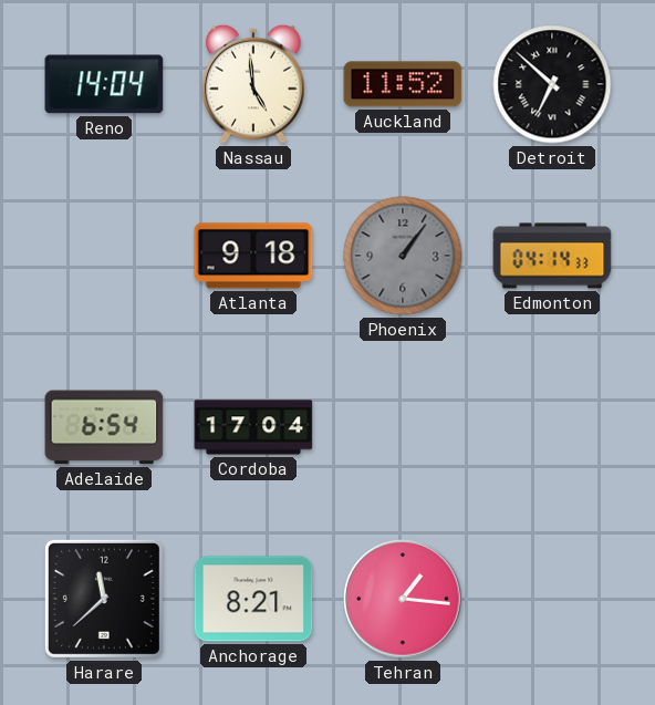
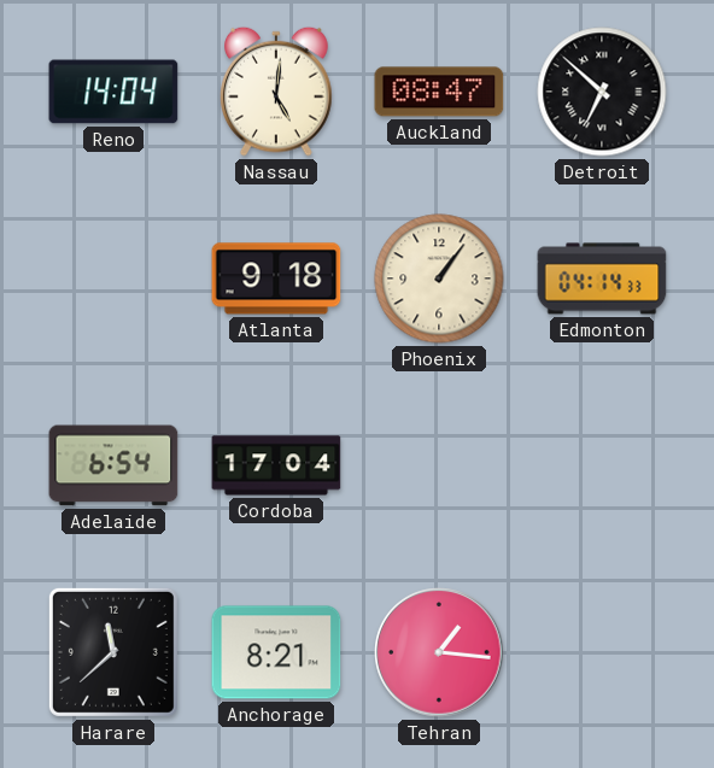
Nassau: 4:59 -> 5:01 (277, 92)
Auckland: 11:52 -> 08:47 (439, 92)
Phoenix dial: grey -> cream (439, 279)
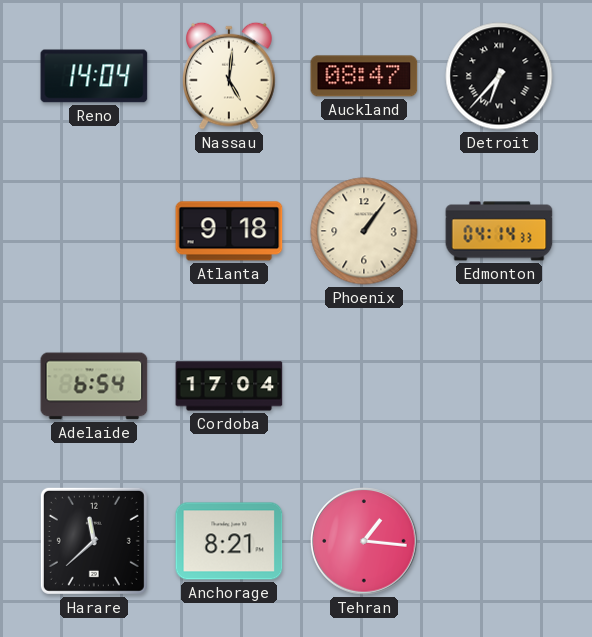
Detroit: 6:52 -> 6:37 (499, 76)
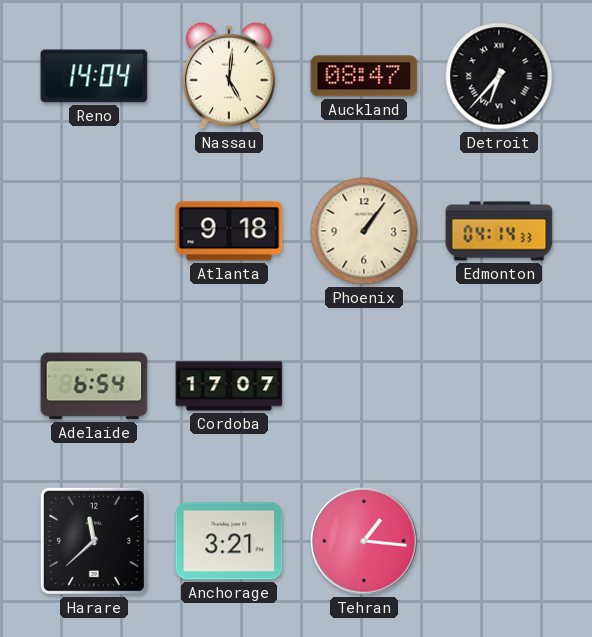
Cordoba: 17:04 -> 17:07 (229, 386)
Anchorage: 8:21 -> 3:21 (229, 541)
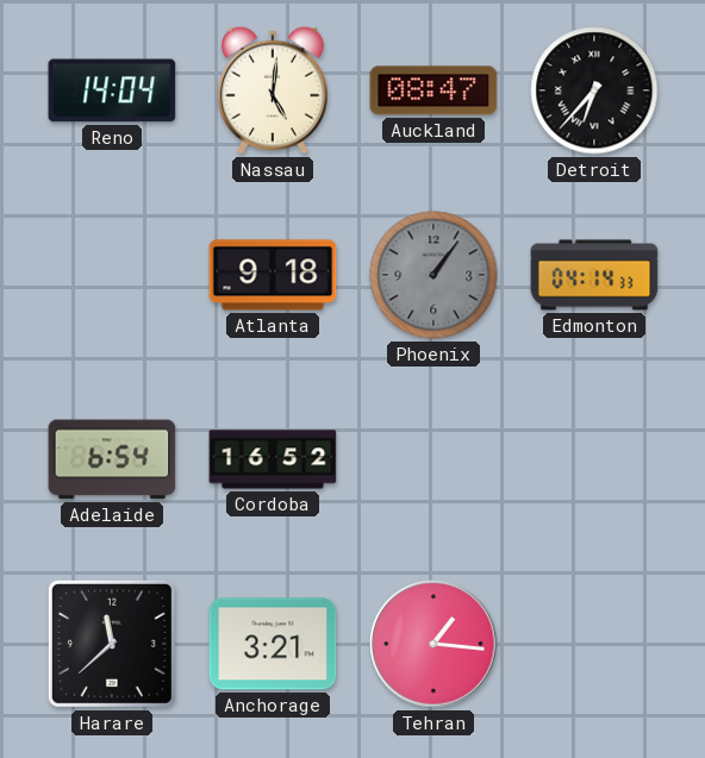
Phoenix dial: cream -> grey (433, 275)
Cordoba: 17:07 -> 16:52 (273, 459)
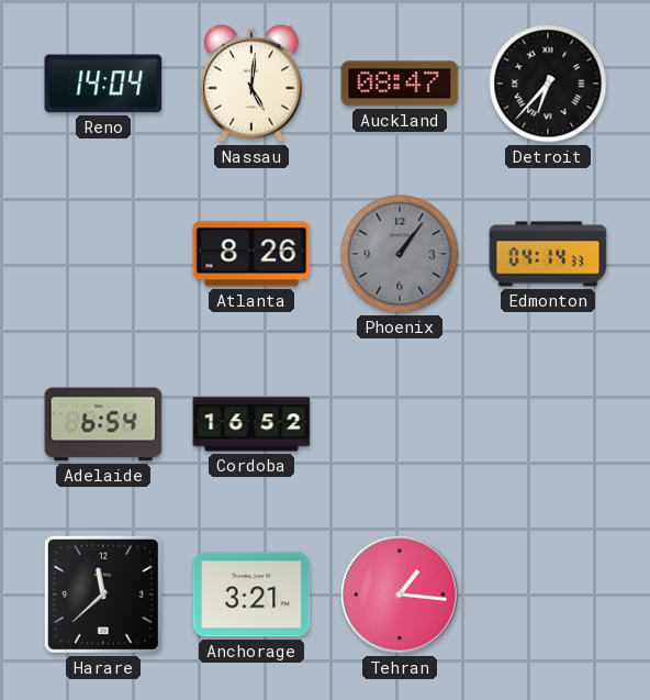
Atlanta: 9:18 -> 8:26 (251, 254)
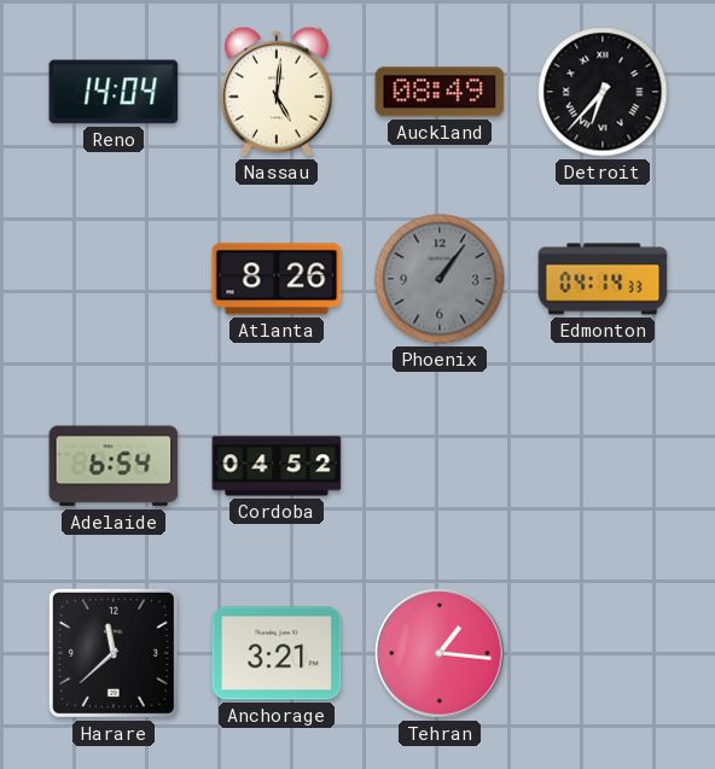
Auckland: 08:47 -> 08:49 (440, 92)
Cordoba: 16:52 -> 04:52 (277, 466)
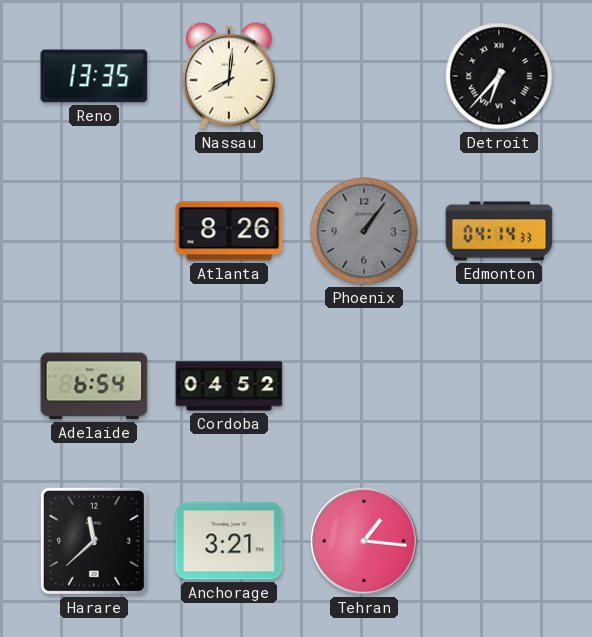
Reno: 14:04 -> 13:35 (94, 76)
Nassau: 5:01 -> 8:01 (230, 76)
Auckland: 08:49 -> none (440, 92)
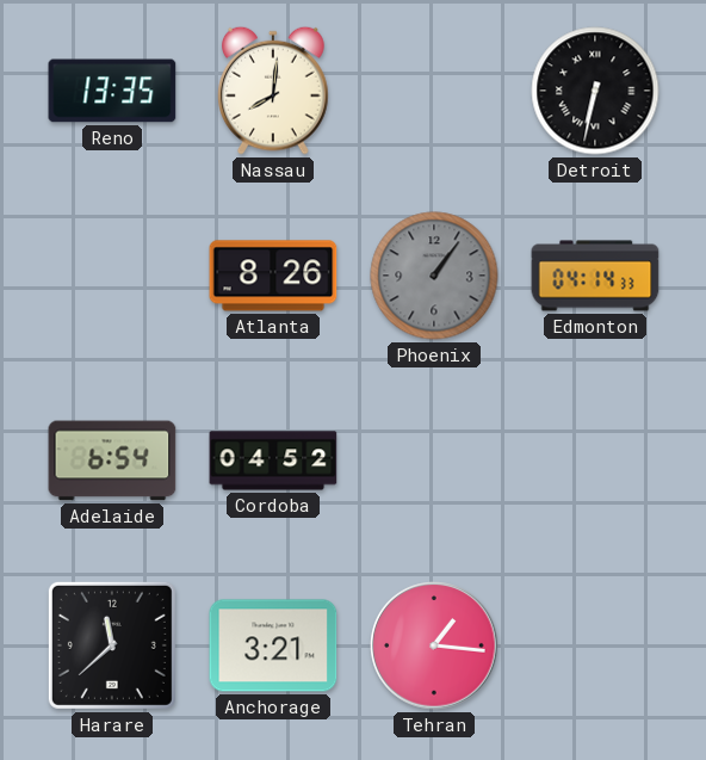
Detroit: 6:37 -> 6:32 (595, 91)
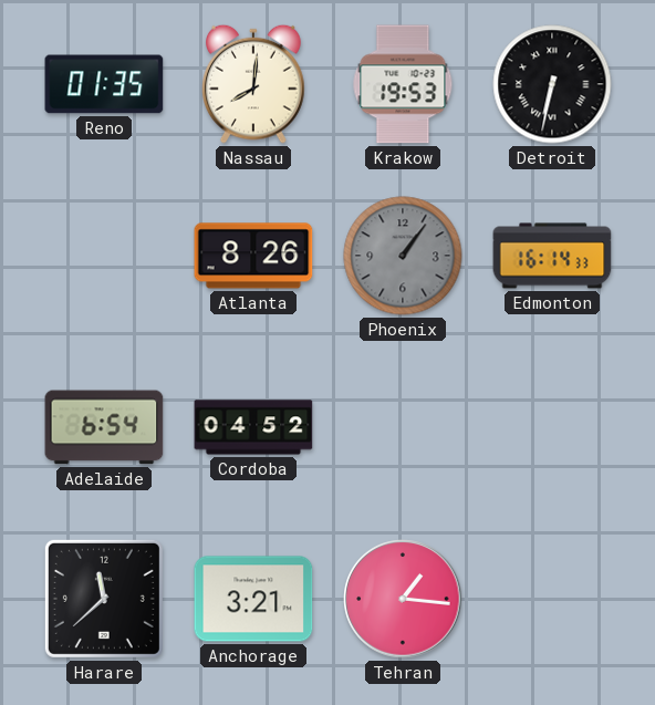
Reno: 13:35 -> 01:35 (104, 84)
Krakow: none -> 19:53 (403, 84)
Edmonton: 04:14 -> 16:14 (552, 256)
